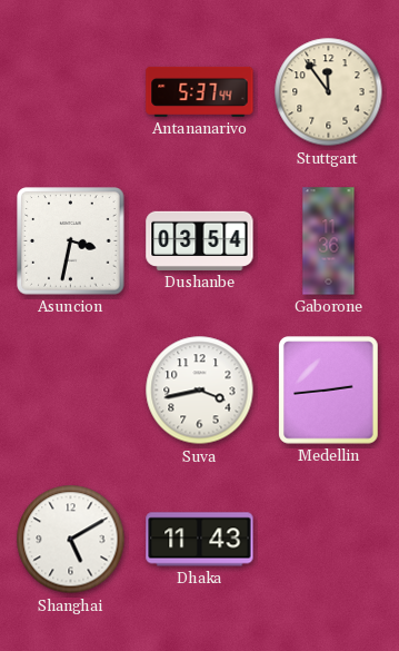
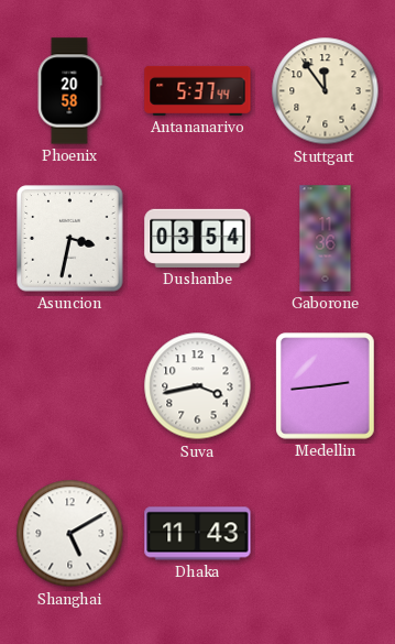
Phoenix: none -> 20:58 (69, 91)
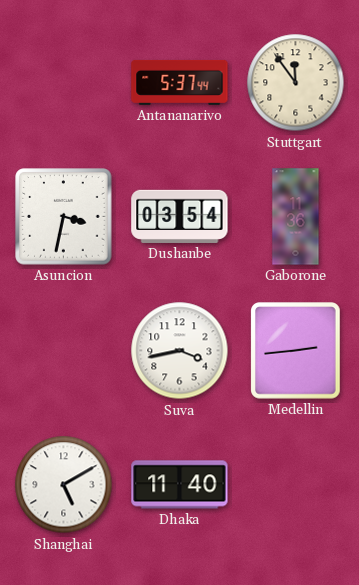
Phoenix: 20:58 -> none (69, 91)
Dhaka: 11:43 -> 11:40 (180, 485)
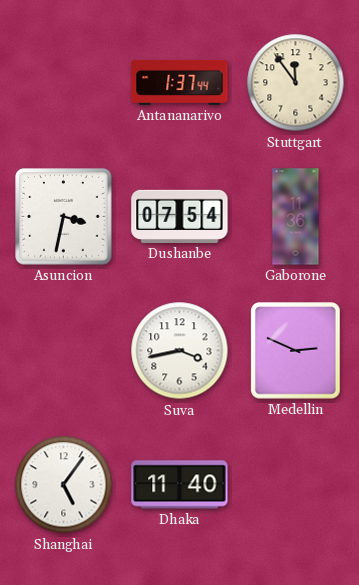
Antananarivo: 5:37 -> 1:37 (180, 82)
Dushanbe: 03:54 -> 07:54 (180, 216)
Medellin: 2:44 -> 2:49 (296, 351)
Shanghai: 5:10 -> 5:06 (64, 485)
